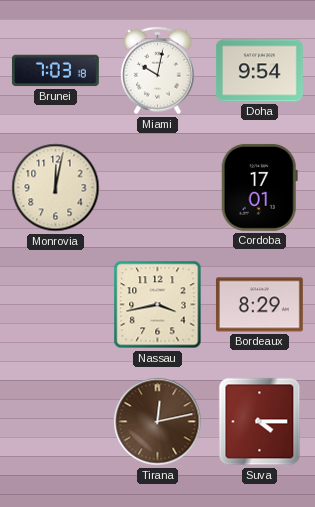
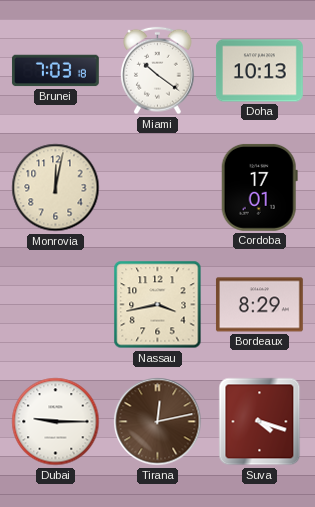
Miami: 10:02 -> 10:21 (158, 71)
Doha: 9:54 -> 10:13 (259, 71)
Dubai: none -> 9:15 (56, 422)
Suva: 4:15 -> 4:18 (260, 422)
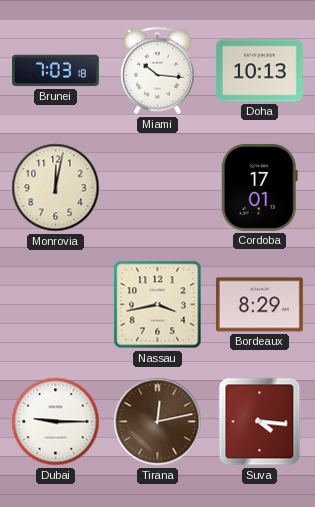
Miami: 10:21 -> 10:16 (158, 71)
Suva: 4:18 -> 4:16 (260, 422)
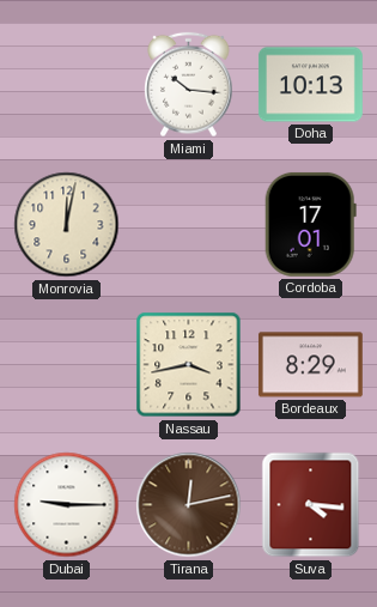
Brunei: 7:03 -> none (55, 71)
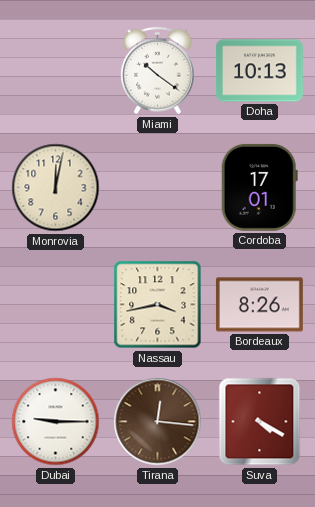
Miami: 10:16 -> 10:21 (158, 71)
Bordeaux: 8:29 -> 8:26 (259, 305)
Tirana: 12:13 -> 12:16 (158, 422)
Suva: 4:16 -> 4:20 (260, 422)
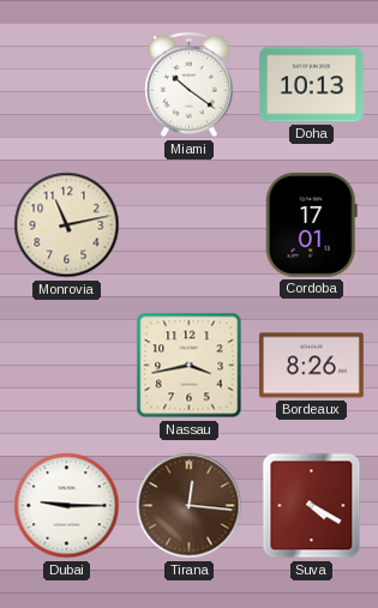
Monrovia: 12:02 -> 11:13 (67, 225)
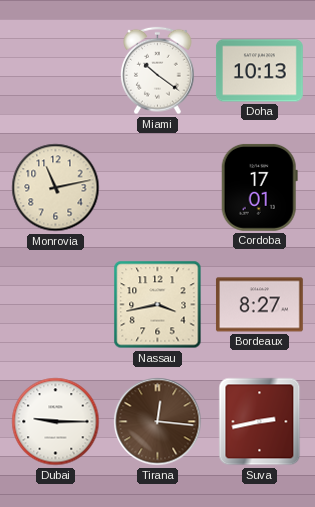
Bordeaux: 8:26 -> 8:27 (259, 305)
Suva: 4:20 -> 2:43 (260, 422)
